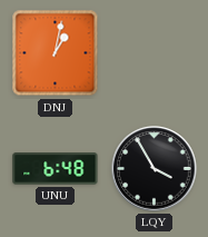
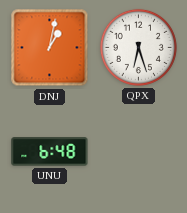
QPX: none -> 6:27 (138, 47)
LQY: 3:55 -> none (155, 169)
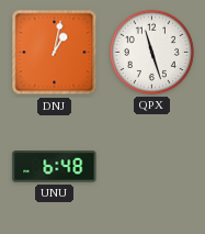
QPX: 6:27 -> 11:27 (151, 52)
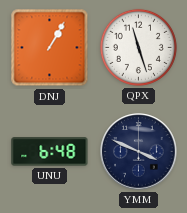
DNJ: 1:02 -> 1:05 (50, 48)
YMM: none -> 3:49 (139, 152)
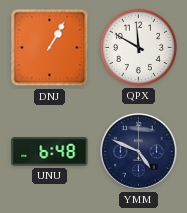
QPX: 11:27 -> 11:50 (138, 47)
YMM: 3:49 -> 4:49 (139, 152)
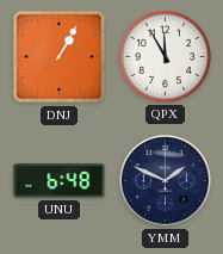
QPX: 11:50 -> 11:55 (165, 56)
YMM: 4:49 -> 1:49 (166, 181)
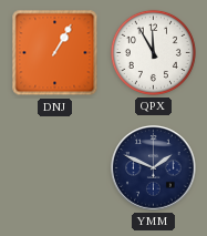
UNU: 6:48 -> none (60, 181)
